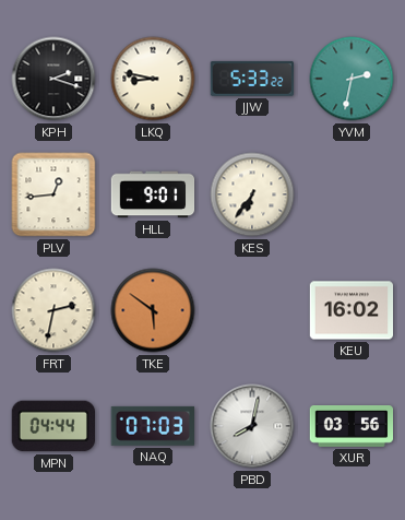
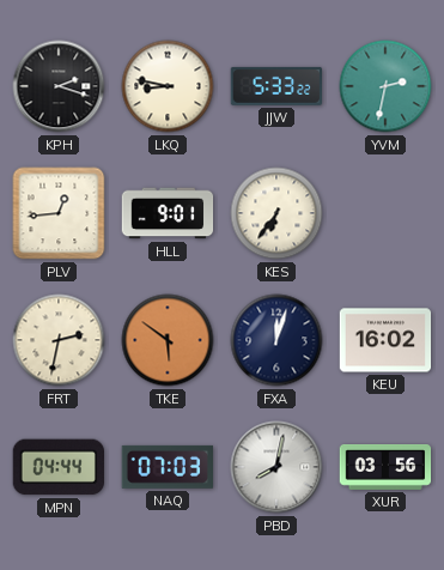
FXA: none -> 12:03 (276, 340)
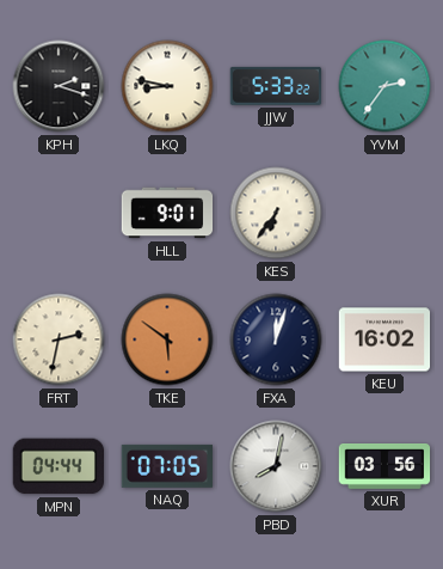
YVM: 2:32 -> 2:36 (384, 86)
PLV: 12:44 -> none (59, 213)
NAQ: 07:03 -> 07:05 (166, 466)
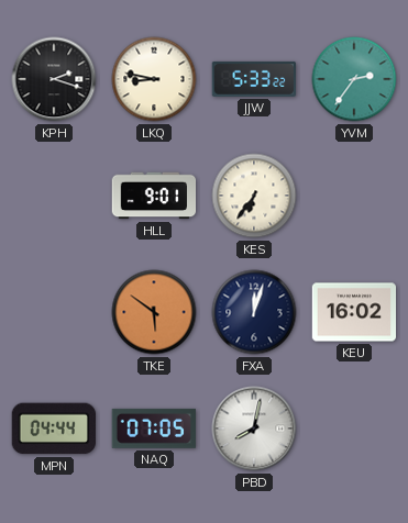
FRT: 2:32 -> none (59, 339)
XUR: 03:56 -> none (384, 467)
